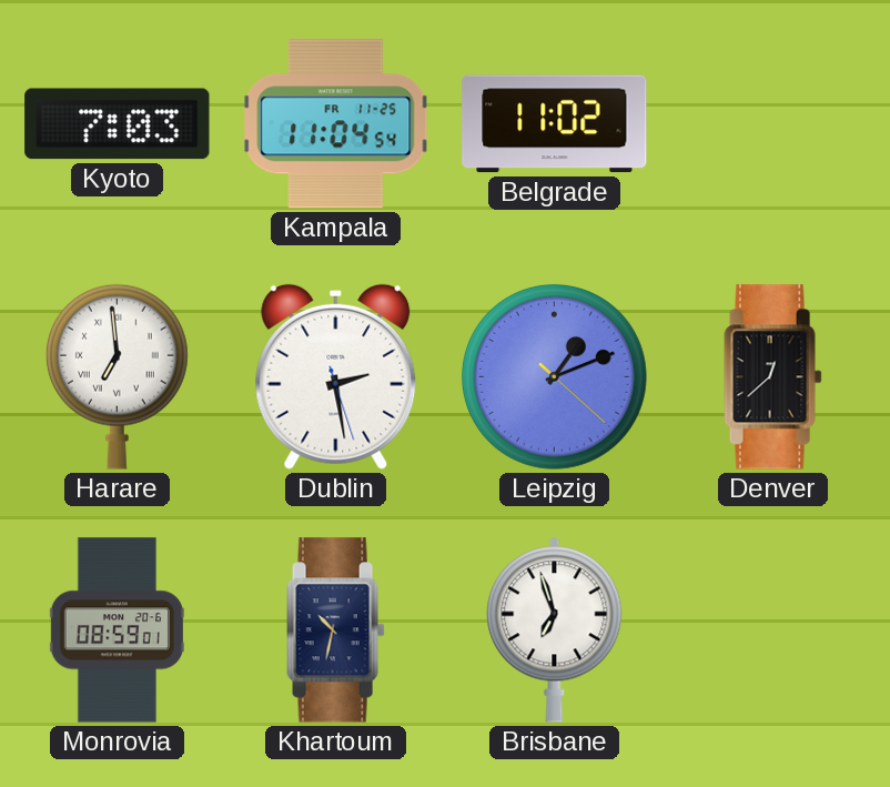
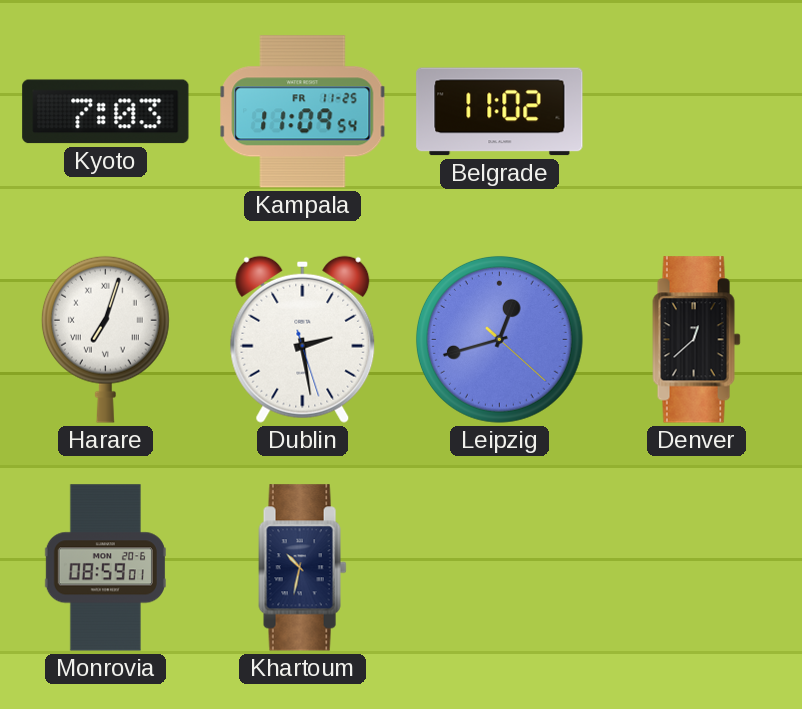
Kampala: 11:04 -> 11:09 (303, 112)
Harare: 6:59 -> 7:03 (105, 339)
Leipzig: 1:11 -> 12:42 (500, 340)
Brisbane: 6:57 -> none (555, 629)
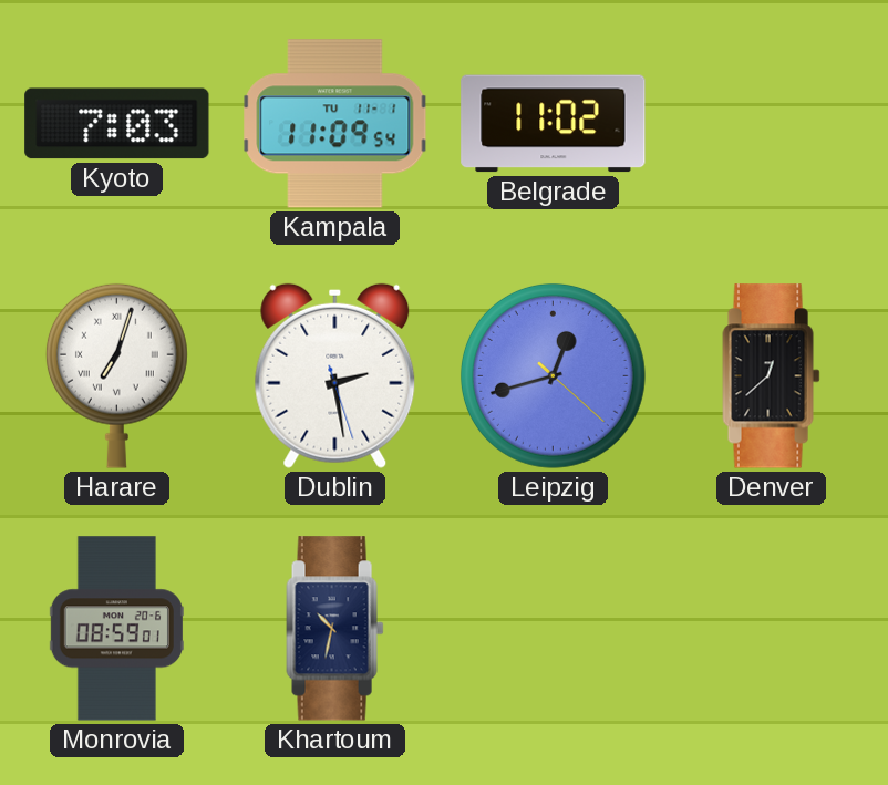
Kampala date: FR 11-25 -> TU 11-1 (335, 124)
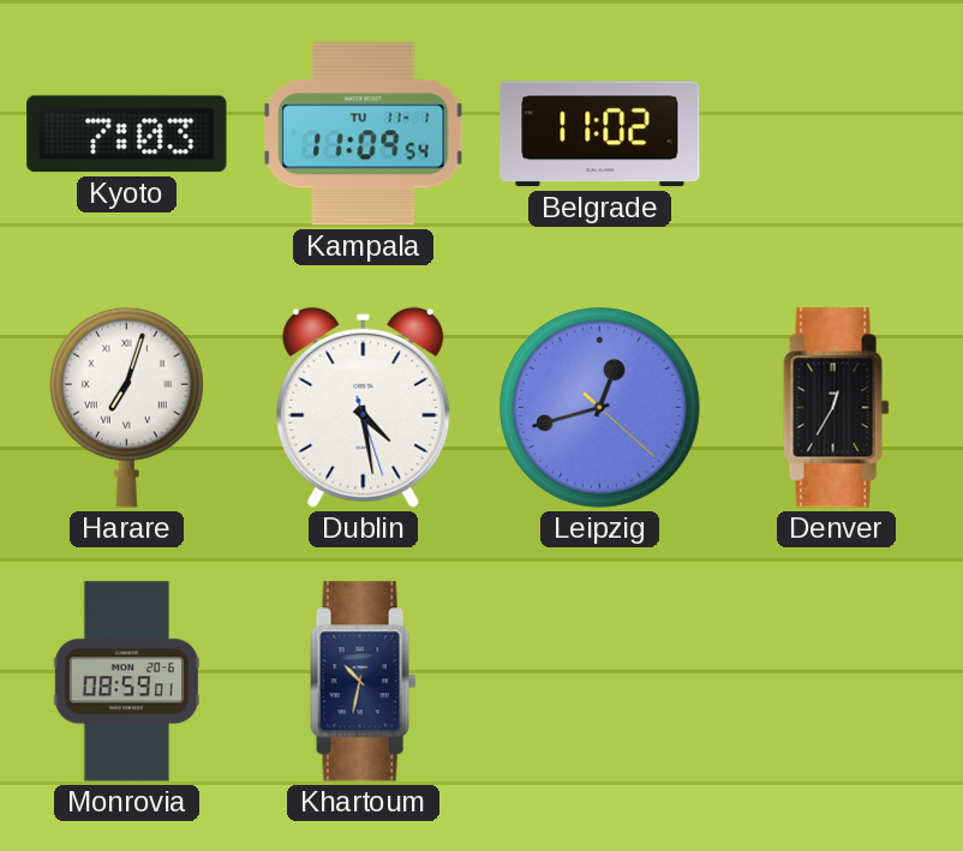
Dublin: 2:28 -> 4:28 (364, 407)
Denver: 12:38 -> 12:35 (837, 408)
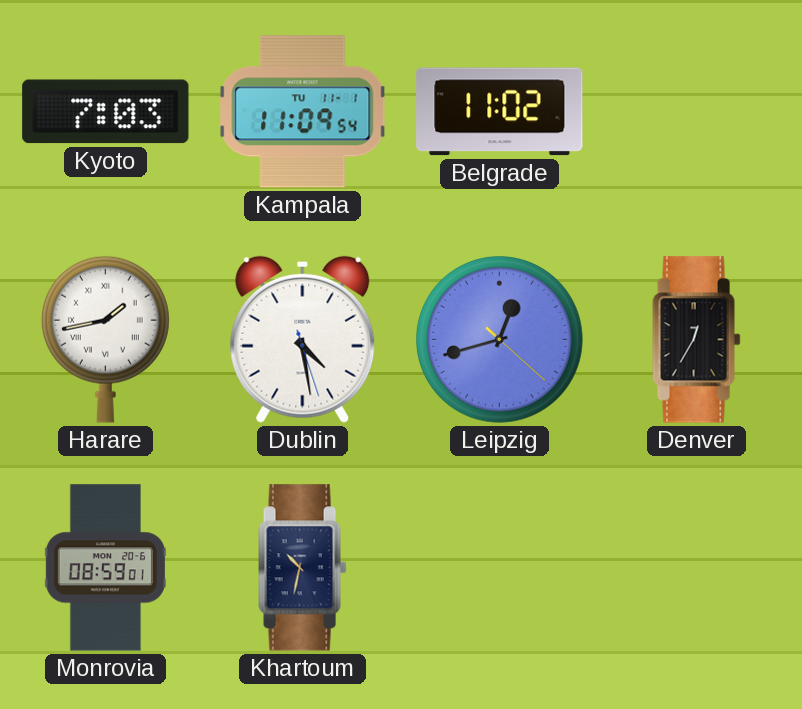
Harare: 7:03 -> 1:43 (105, 339)
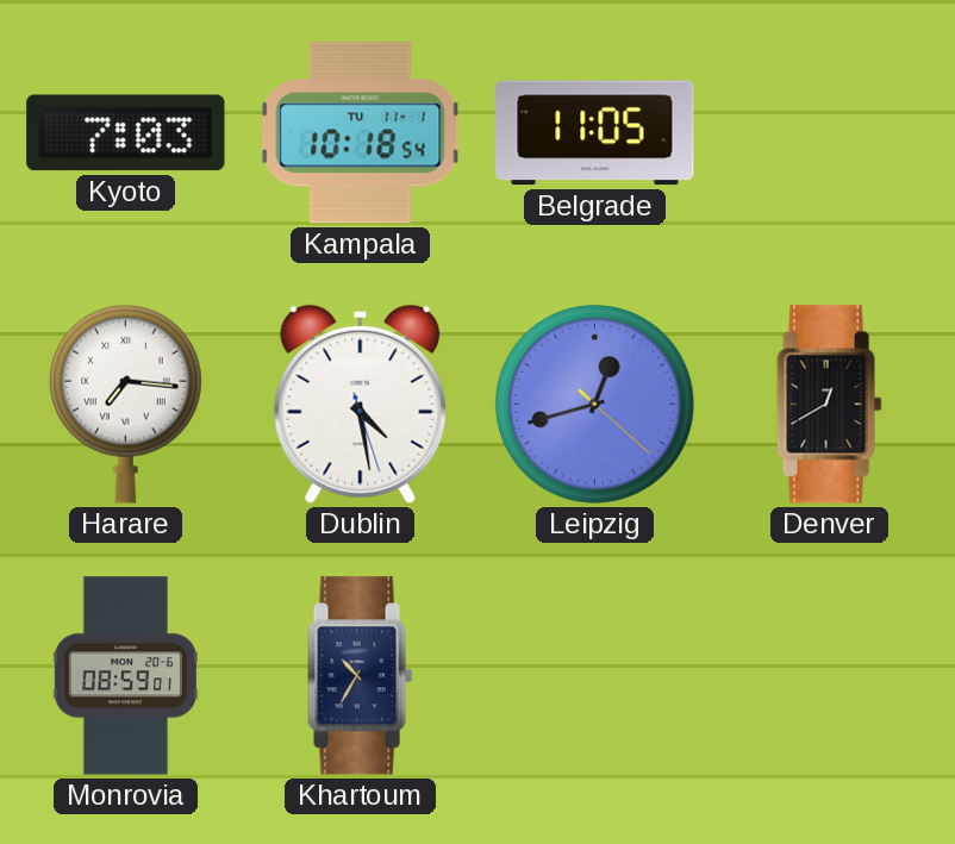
Kampala: 11:09 -> 10:18 (361, 133)
Belgrade: 11:02 -> 11:05 (595, 133)
Harare: 1:43 -> 7:16 (125, 404)
Denver: 12:35 -> 12:40 (830, 405)
Khartoum: 10:32 -> 10:35 (361, 676)
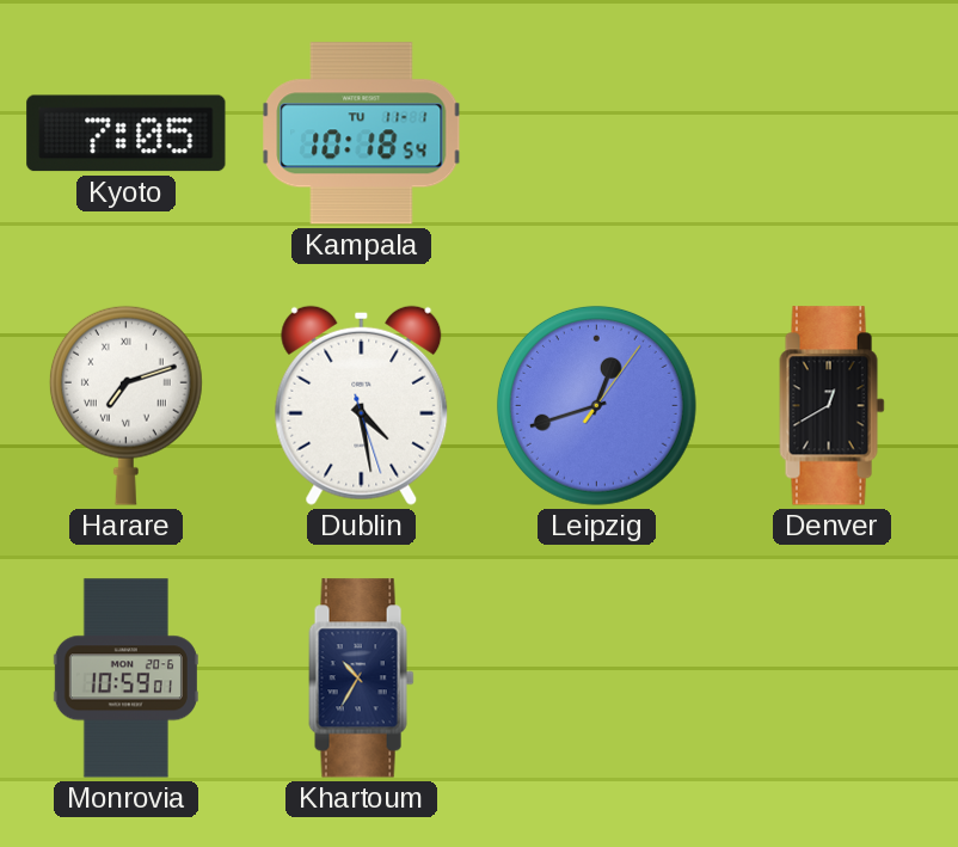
Kyoto: 7:03 -> 7:05 (127, 134)
Belgrade: 11:05 -> none (595, 133)
Harare: 7:16 -> 7:12 (125, 405)
Leipzig: 12:42:22 -> 12:42:06 (597, 406)
Monrovia: 08:59 -> 10:59 (125, 679)
